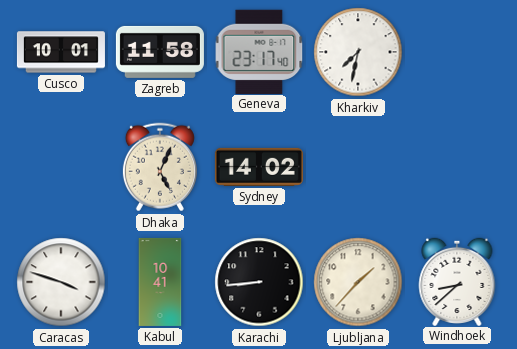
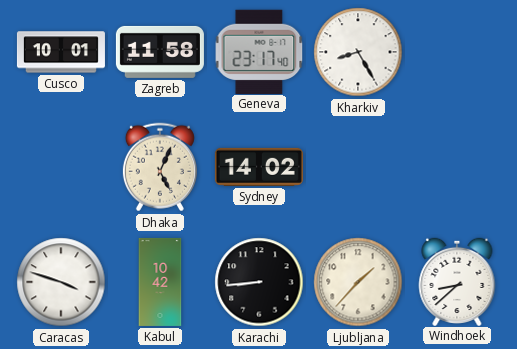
Kharkiv: 7:32 -> 8:25 (358, 52)
Kabul: 10:41 -> 10:42 (160, 282)
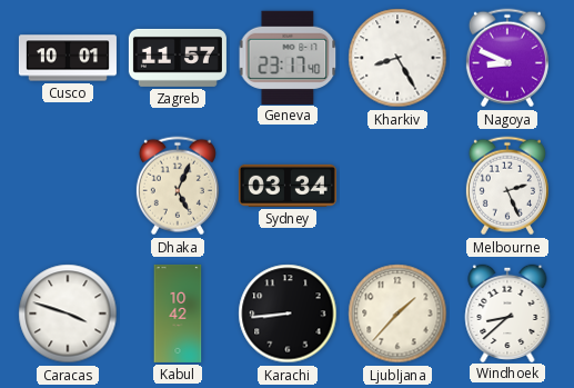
Zagreb: 11:58 -> 11:57 (178, 58)
Nagoya: none -> 8:49 (507, 58)
Sydney: 14:02 -> 03:34 (288, 186)
Melbourne: none -> 2:26 (507, 186)
